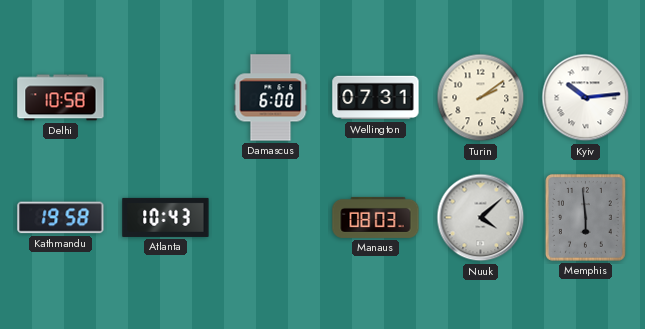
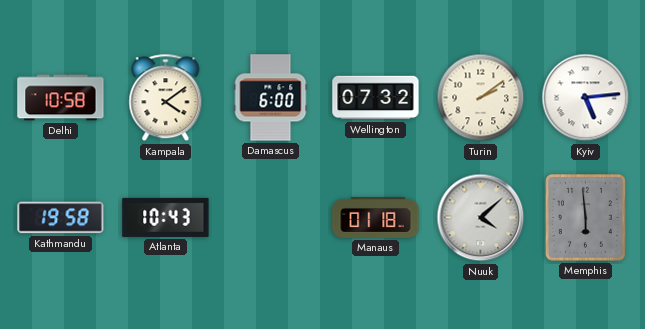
Kampala: none -> 4:09 (166, 98)
Wellington: 07:31 -> 07:32 (376, 98)
Kyiv: 10:14 -> 5:14 (586, 98)
Manaus: 08:03 -> 01:18 (376, 217)
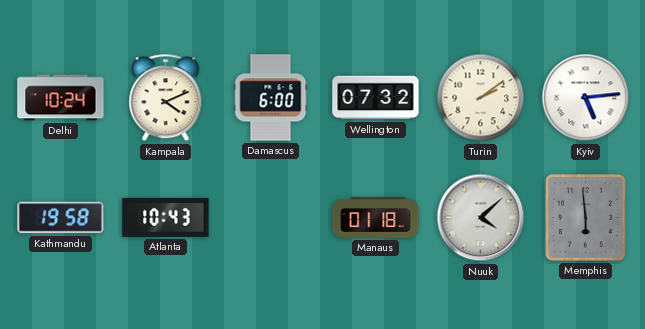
Delhi: 10:58 -> 10:24 (61, 98)
Kampala: 4:09 -> 4:11 (166, 98)
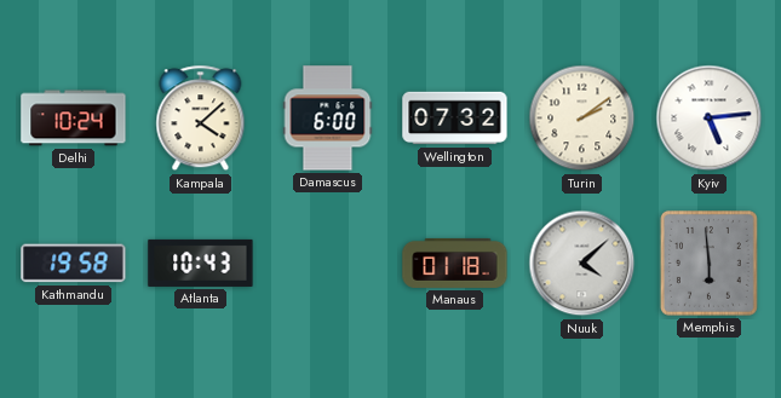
Kampala: 4:11 -> 4:08 (201, 119)
